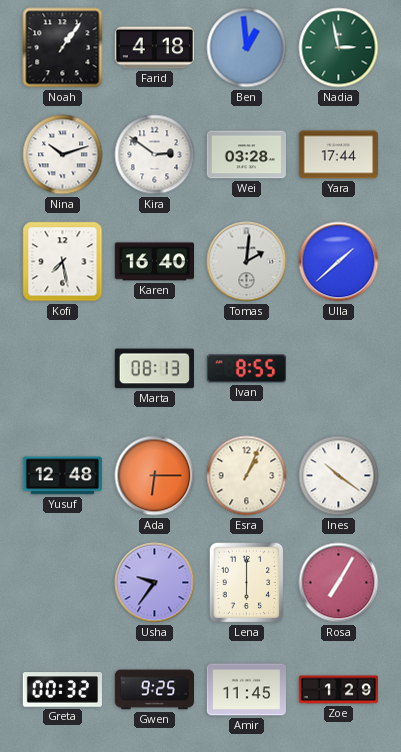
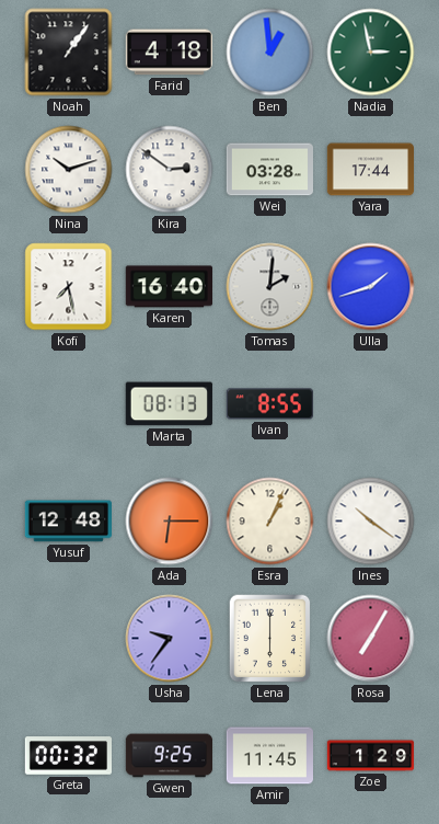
Ulla: 1:38 -> 1:42 (371, 287)
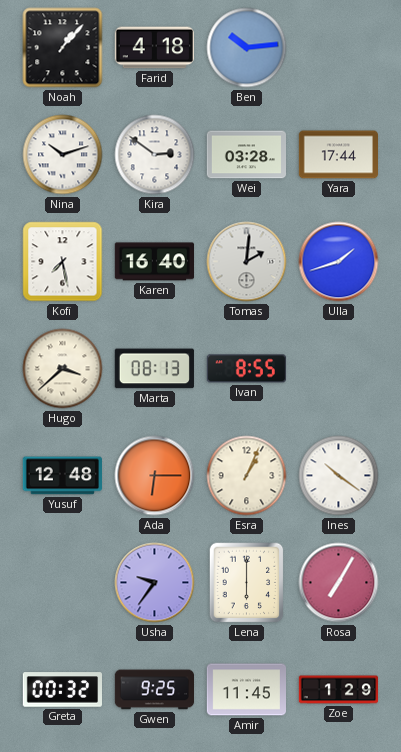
Noah: 1:06 -> 1:07 (63, 48)
Ben: 12:59 -> 10:14 (247, 48)
Nadia: 2:58 -> none (371, 53)
Hugo: none -> 3:38 (63, 369)
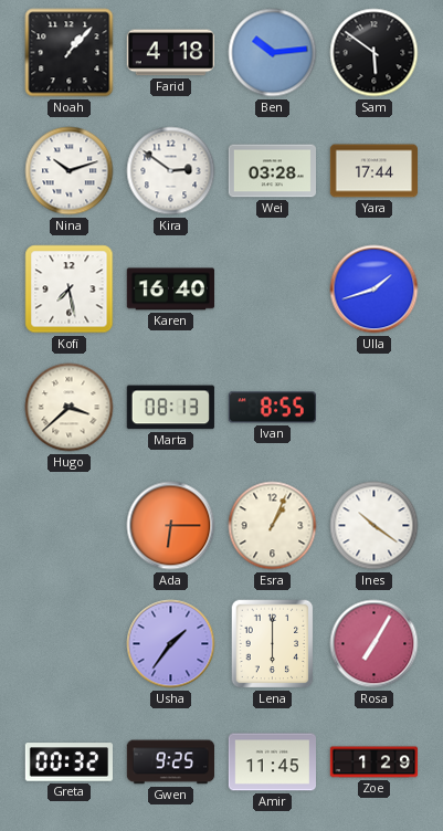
Sam: none -> 5:51 (375, 53)
Tomas: 2:01 -> none (247, 262)
Yusuf: 12:48 -> none (62, 476)
Usha: 9:36 -> 1:36 (171, 644)
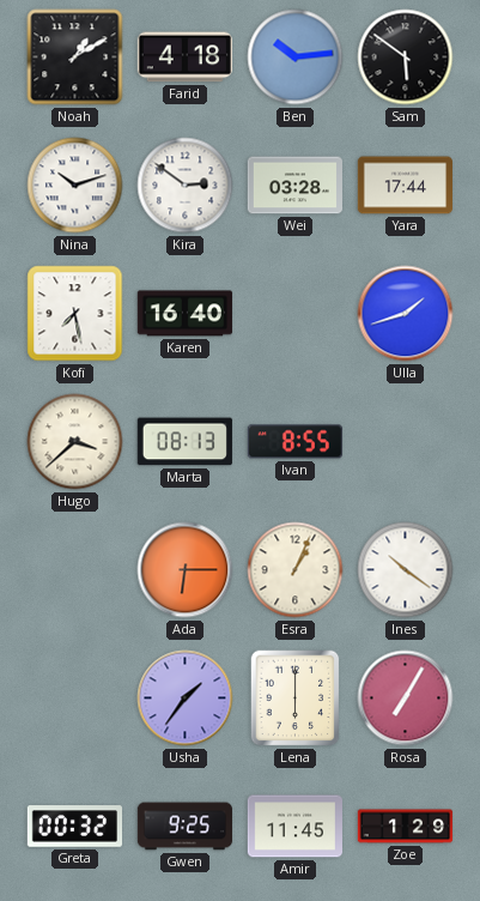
Noah: 1:07 -> 1:10 (75, 58)
